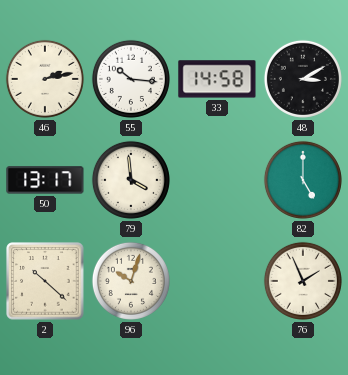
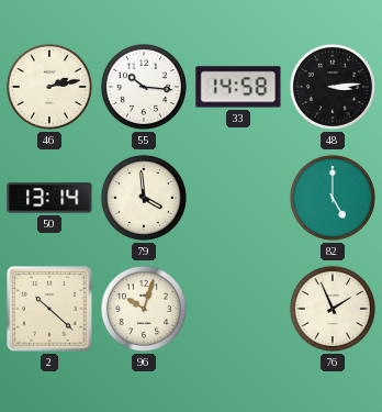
48: 3:10 -> 3:14 (333, 87)
50: 13:17 -> 13:14 (49, 198)
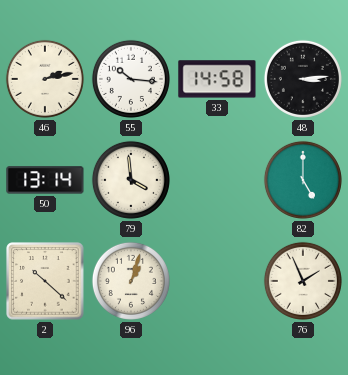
96: 10:03 -> 1:03 (131, 281)
